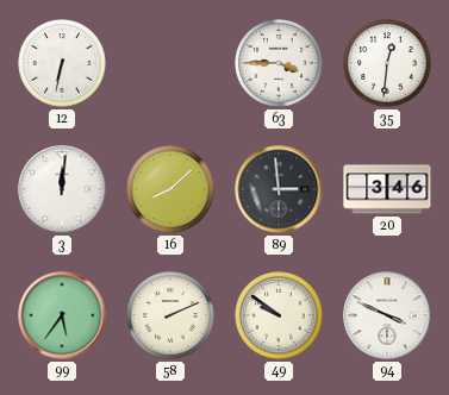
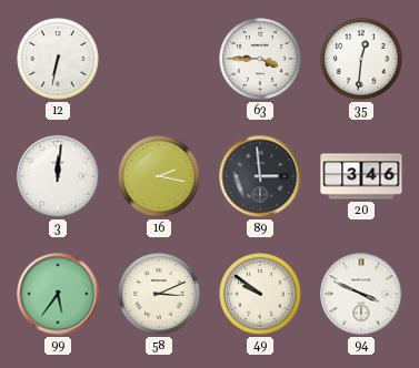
16: 8:08 -> 2:17 (159, 176)
58: 2:11 -> 3:11 (159, 294)
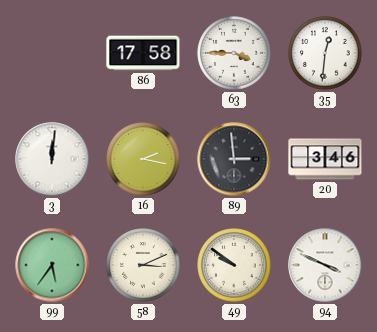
12: 6:32 -> none (58, 59)
86: none -> 17:58 (143, 53)
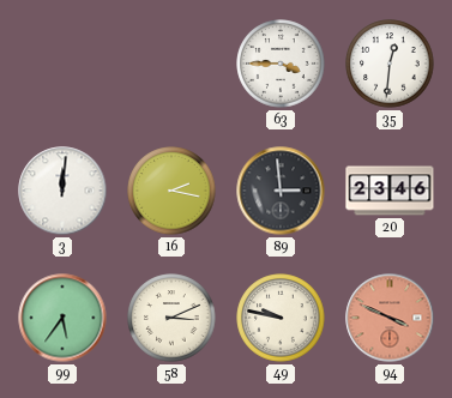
86: 17:58 -> none (143, 53)
20: 3:46 -> 23:46 (390, 191)
49: 9:51 -> 9:47 (281, 318)
94 dial: white -> salmon (390, 318)
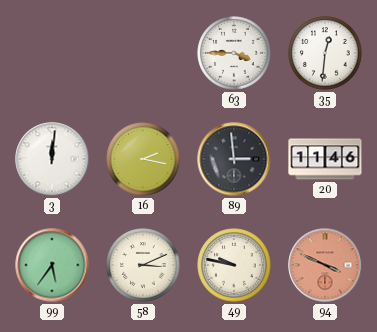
20: 23:46 -> 11:46 (325, 159)
